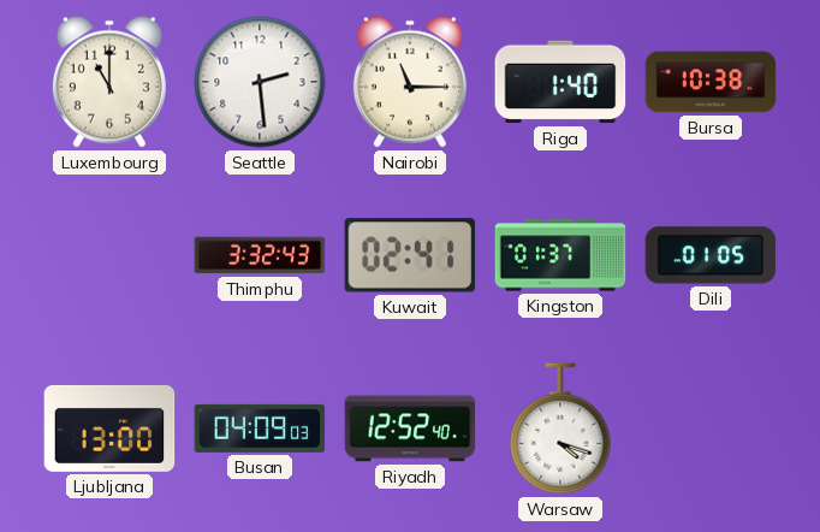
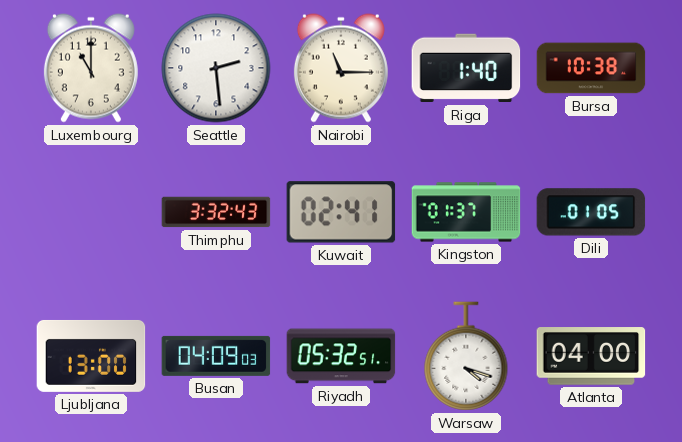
Riyadh: 12:52 -> 05:32 (341, 356)
Atlanta: none -> 04:00 (591, 356)
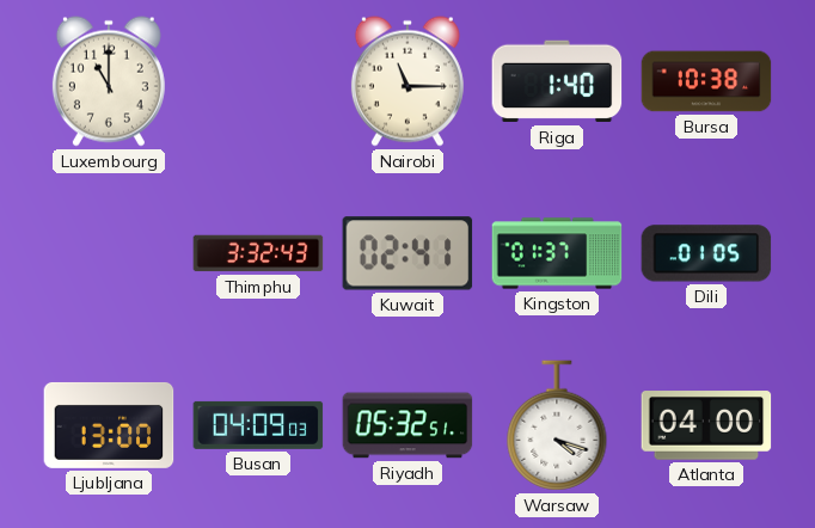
Seattle: 2:29 -> none (216, 68)
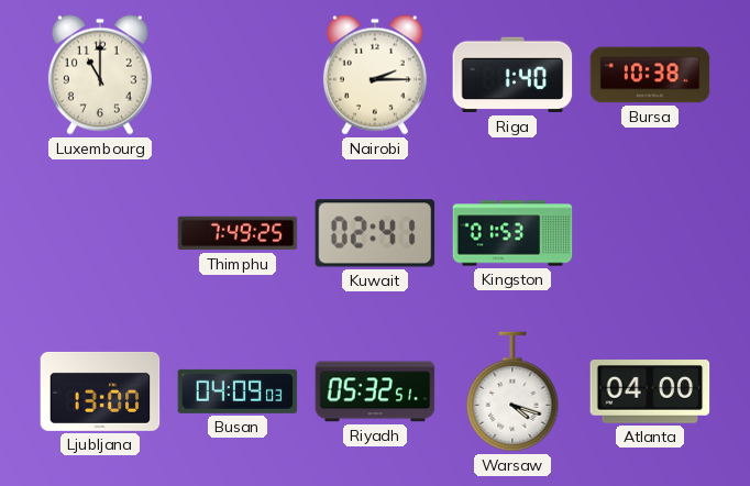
Nairobi: 11:15 -> 2:15 (375, 75)
Thimphu: 3:32 -> 7:49 (238, 233)
Kingston: 01:37 -> 01:53 (512, 233)
Dili: 01:05 -> none (706, 253)
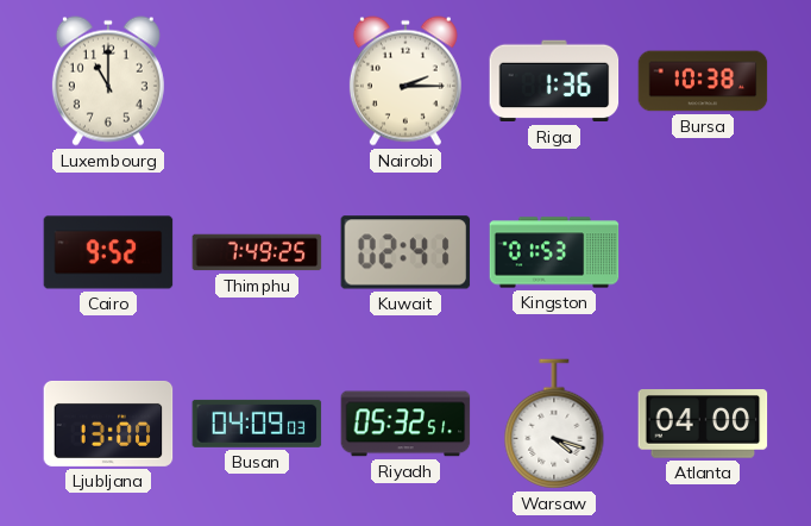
Riga: 1:40 -> 1:36 (554, 81)
Cairo: none -> 9:52 (108, 252)
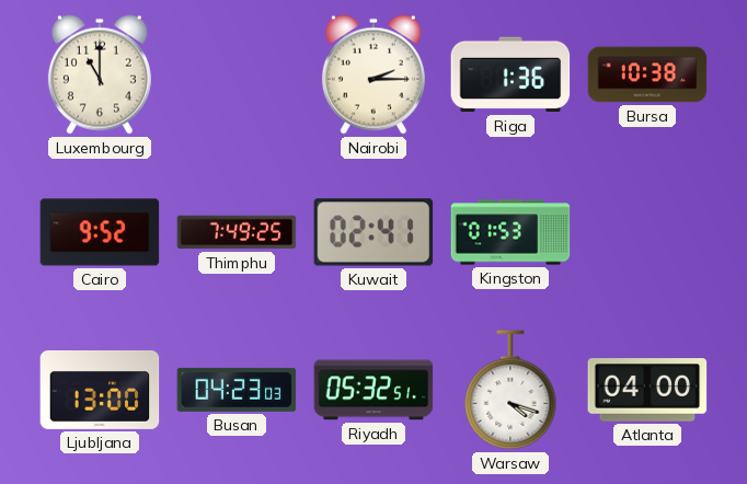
Busan: 04:09 -> 04:23 (237, 390)
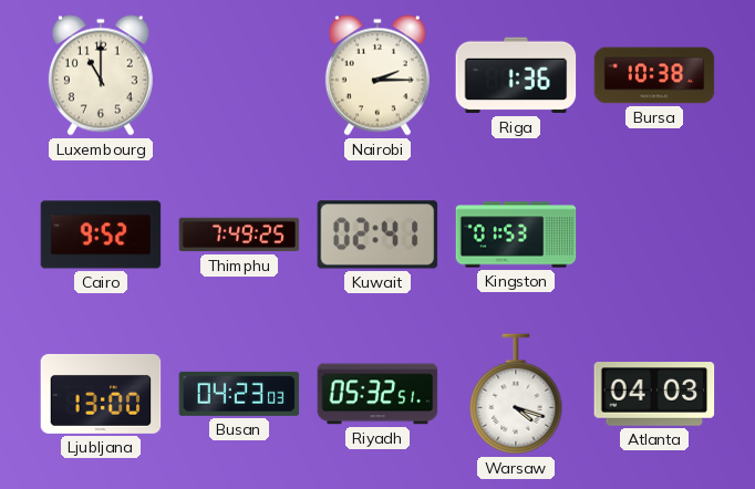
Atlanta: 04:00 -> 04:03 (654, 394)
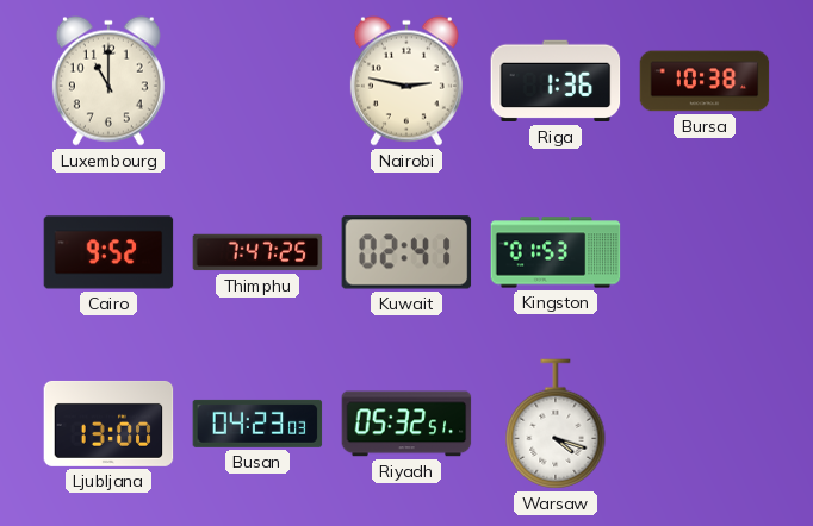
Nairobi: 2:15 -> 2:47 (406, 81)
Thimphu: 7:49 -> 7:47 (257, 252)
Atlanta: 04:03 -> none (654, 394)
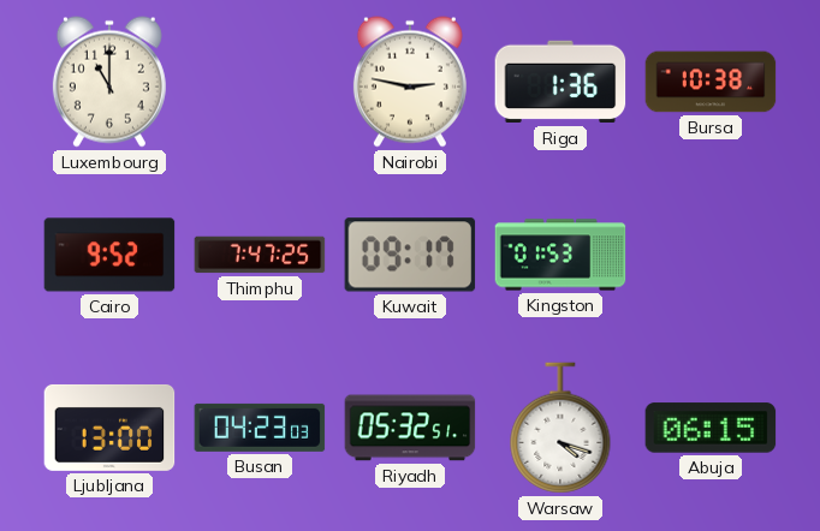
Kuwait: 02:41 -> 09:17 (410, 255)
Abuja: none -> 06:15 (711, 428)
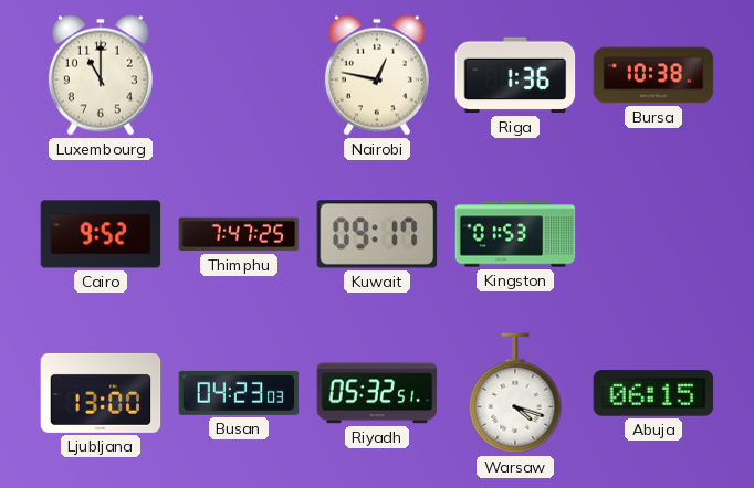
Nairobi: 2:47 -> 12:47 (377, 75)
